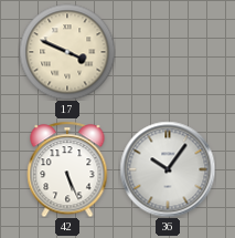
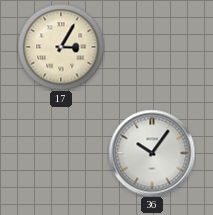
17: 3:49 -> 3:05 (61, 47)
42: 5:26 -> none (67, 169)
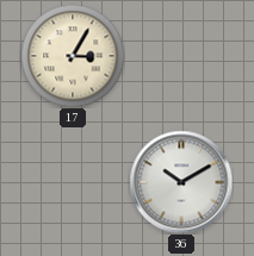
36: 10:06 -> 10:10 (181, 182)
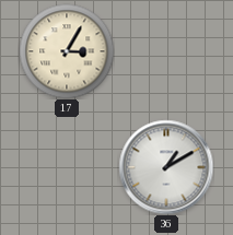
36: 10:10 -> 1:10 (166, 167)
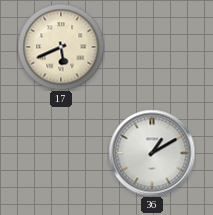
17: 3:05 -> 5:41 (61, 47)
